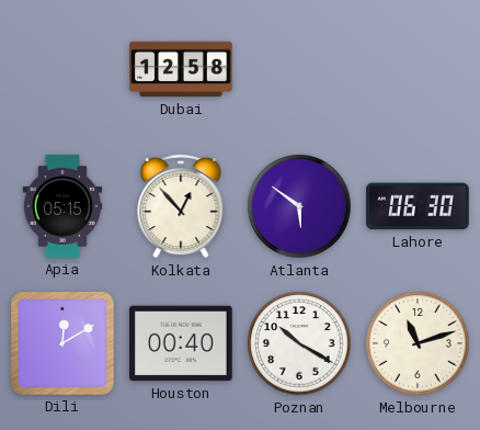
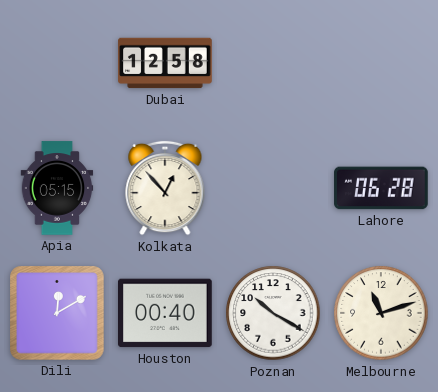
Atlanta: 5:51 -> none (299, 206)
Lahore: 06:30 -> 06:28 (381, 188)
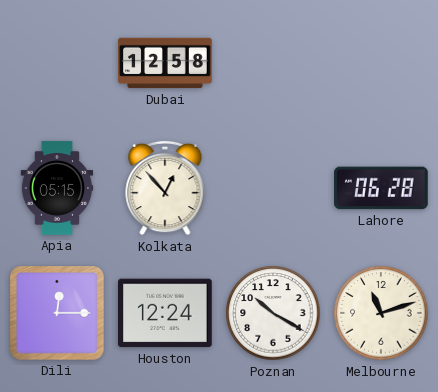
Dili: 12:10 -> 12:15 (58, 314)
Houston: 00:40 -> 12:24 (165, 313)
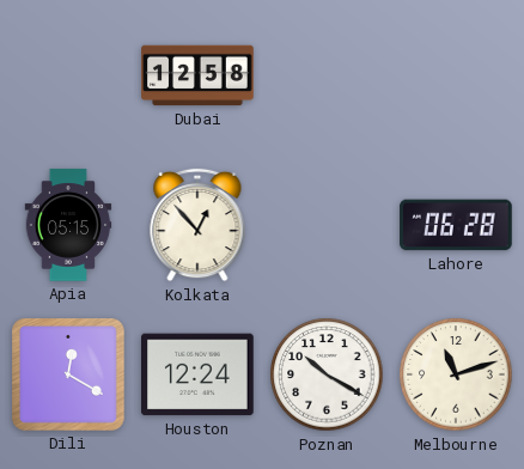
Dili: 12:15 -> 12:20 (69, 376)
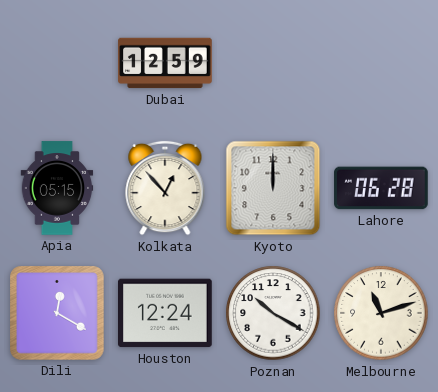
Dubai: 12:58 -> 12:59 (165, 63)
Kyoto: none -> 12:00 (273, 188)
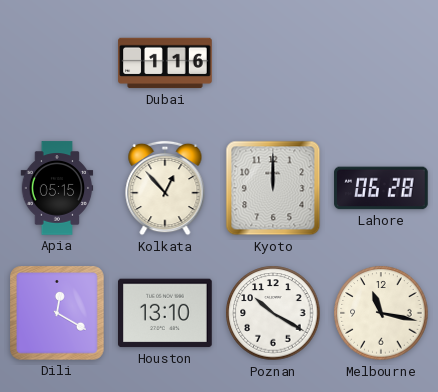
Dubai: 12:59 -> 1:16 (165, 63)
Houston: 12:24 -> 13:10 (165, 313)
Melbourne: 11:12 -> 11:17 (381, 313)
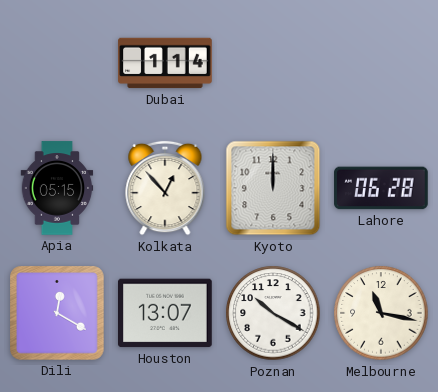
Dubai: 1:16 -> 1:14 (165, 63)
Houston: 13:10 -> 13:07 (165, 313)
